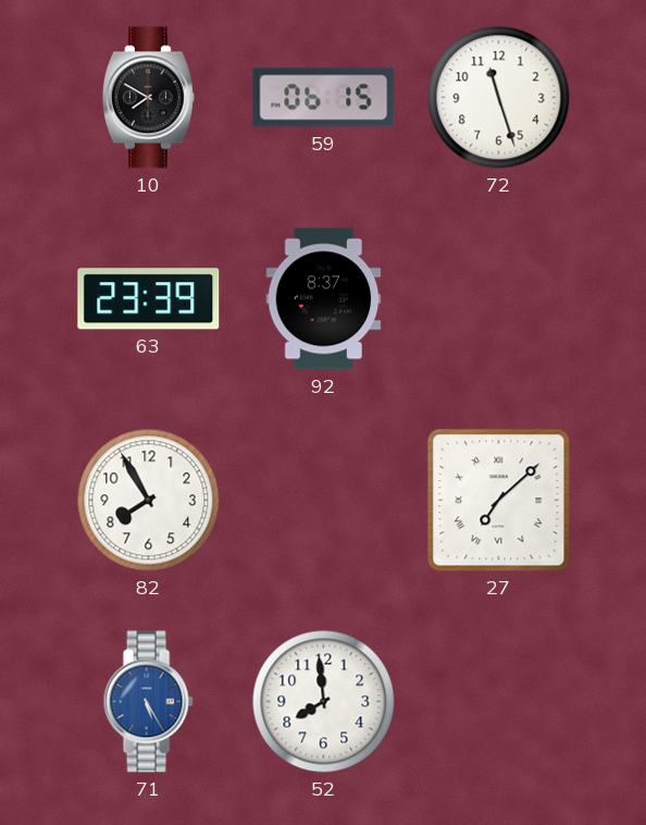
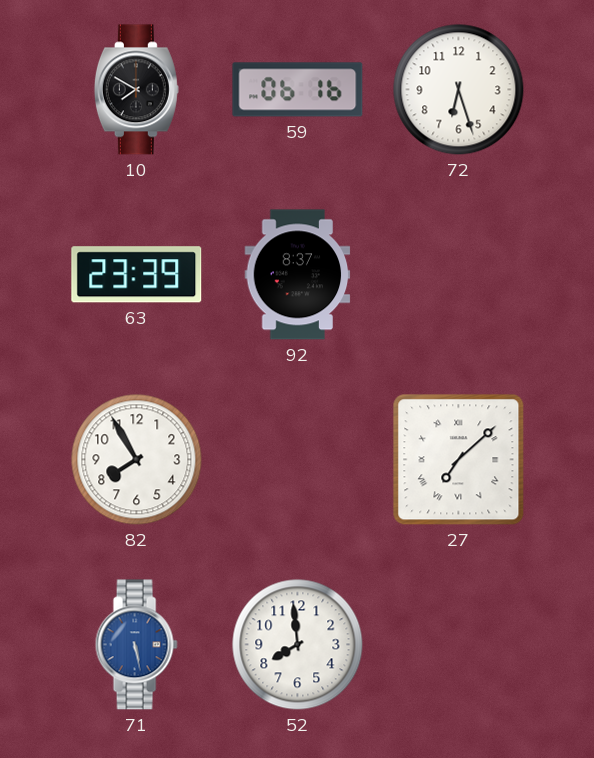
59: 06:15 -> 06:16 (298, 90)
72: 11:27 -> 6:27 (459, 90)
71: 5:25 -> 5:28 (136, 645)
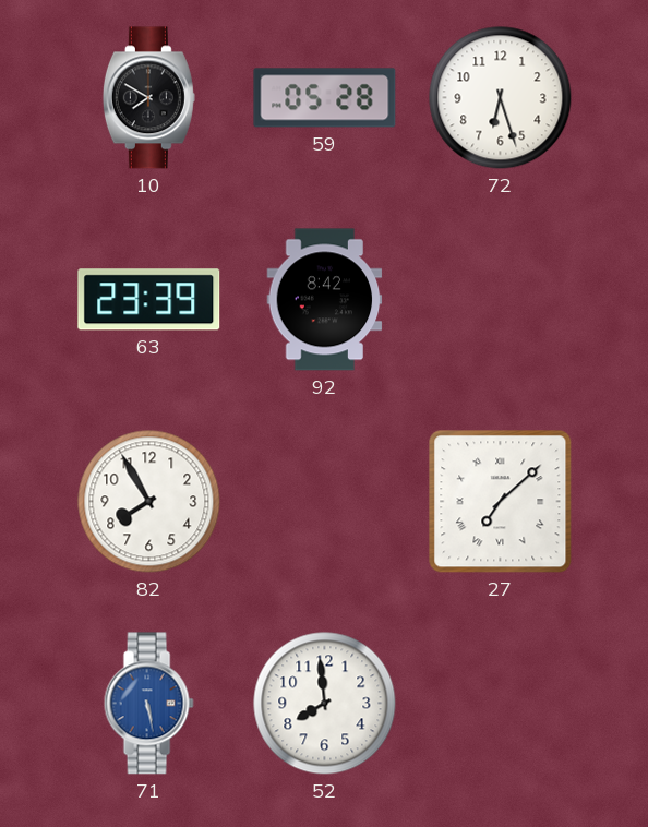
59: 06:16 -> 05:28 (325, 98)
92: 8:37 -> 8:42 (325, 300)
